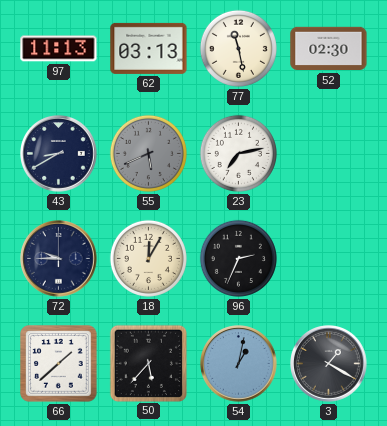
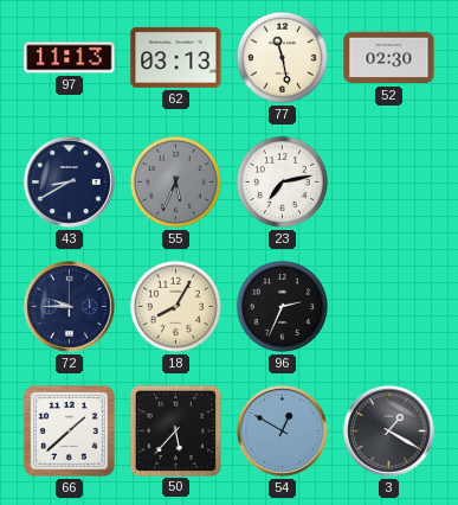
55: 5:41 -> 5:34 (175, 181)
18: 12:05 -> 8:05 (175, 306)
54: 1:02 -> 12:50 (283, 432)
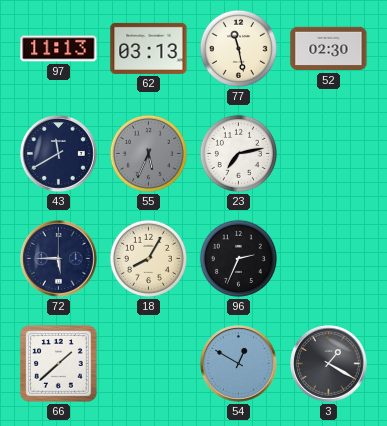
43: 8:40 -> 11:40 (59, 154)
72: 9:45 -> 5:45 (59, 259)
50: 5:37 -> none (175, 430)
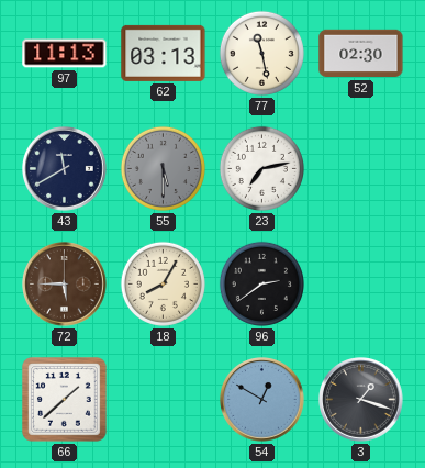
55: 5:34 -> 5:30 (163, 168)
72 dial: navy -> brown (65, 285)
96: 2:34 -> 2:39 (261, 283)
3: 1:20 -> 1:18 (361, 400)
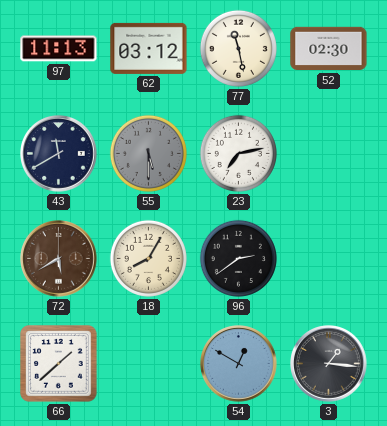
62: 03:13 -> 03:12 (149, 48)
72: 5:45 -> 5:40 (59, 259)
3: 1:18 -> 1:16 (329, 364)
